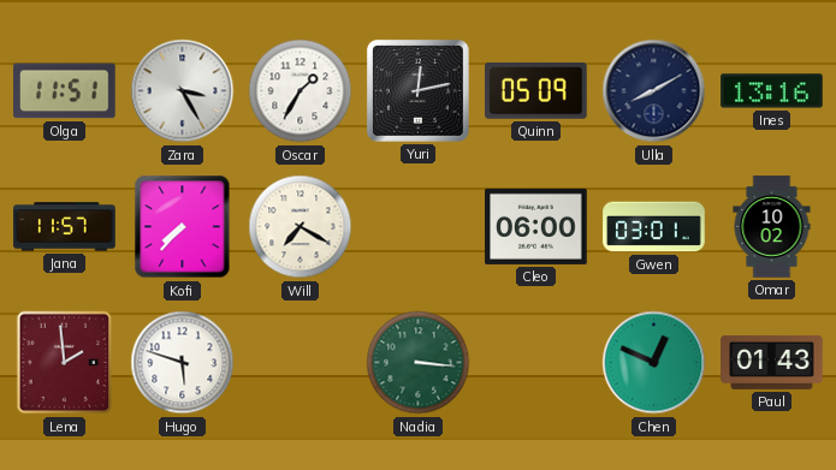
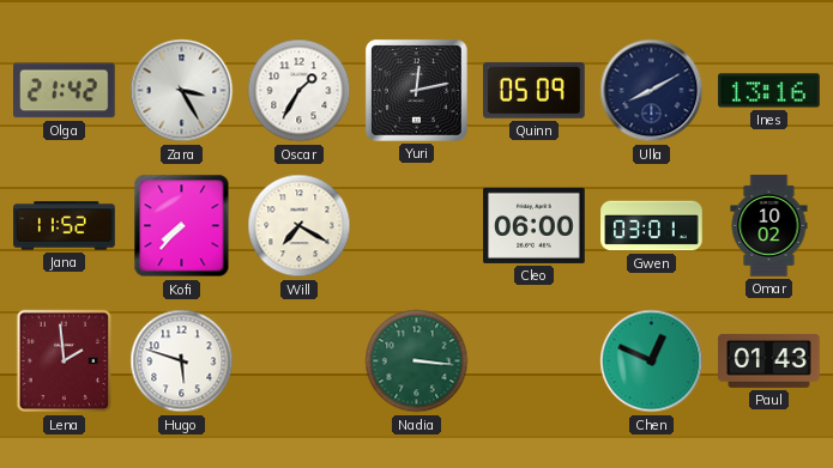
Olga: 11:51 -> 21:42 (65, 91)
Jana: 11:57 -> 11:52 (65, 226)
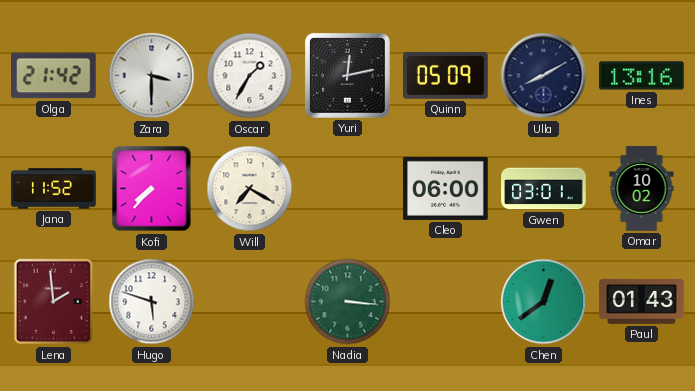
Zara: 3:25 -> 3:30 (152, 76)
Chen: 12:49 -> 12:39 (544, 302)
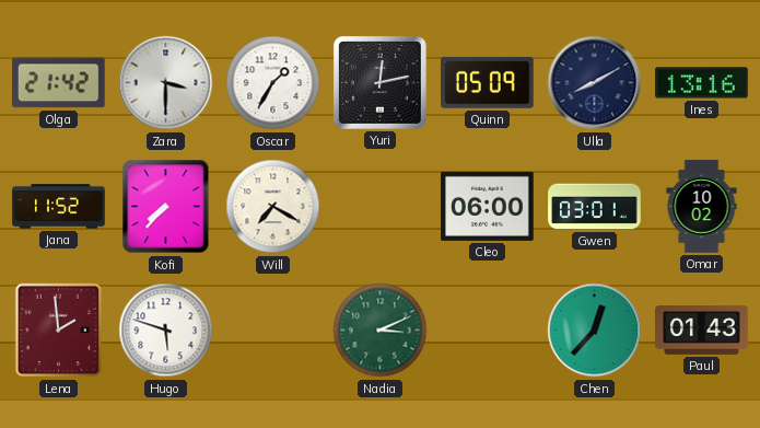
Nadia: 3:16 -> 3:11 (381, 331)
Chen: 12:39 -> 12:37 (595, 331)
